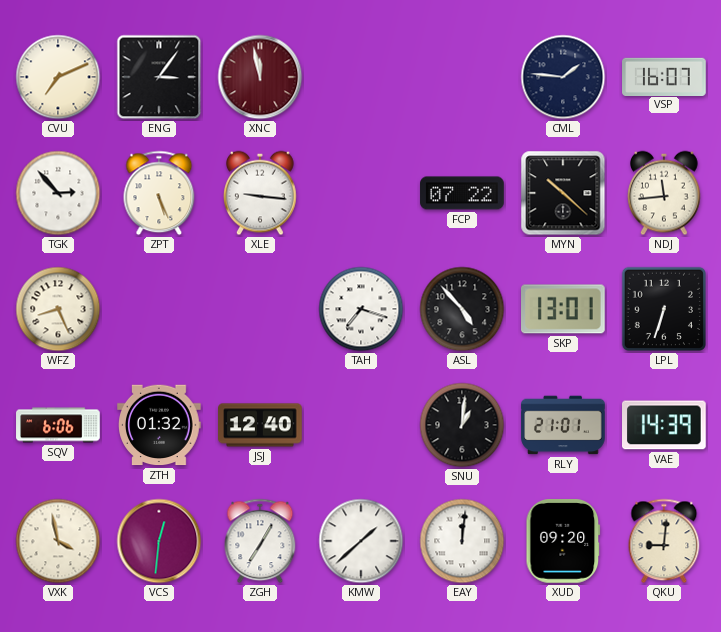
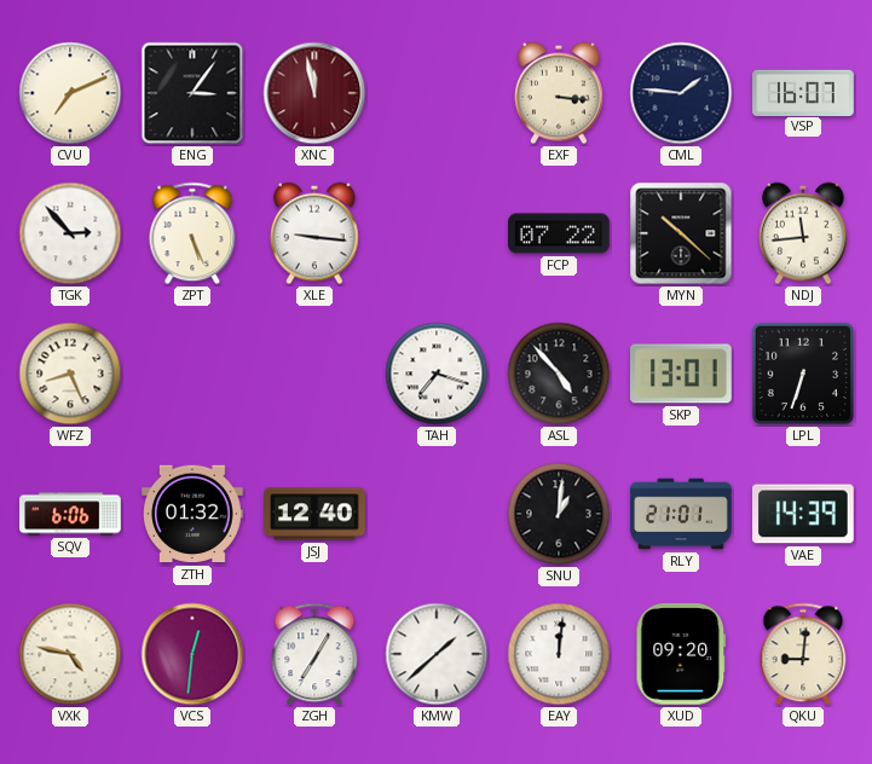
EXF: none -> 3:16 (560, 93)
VXK: 3:58 -> 4:47 (70, 654)
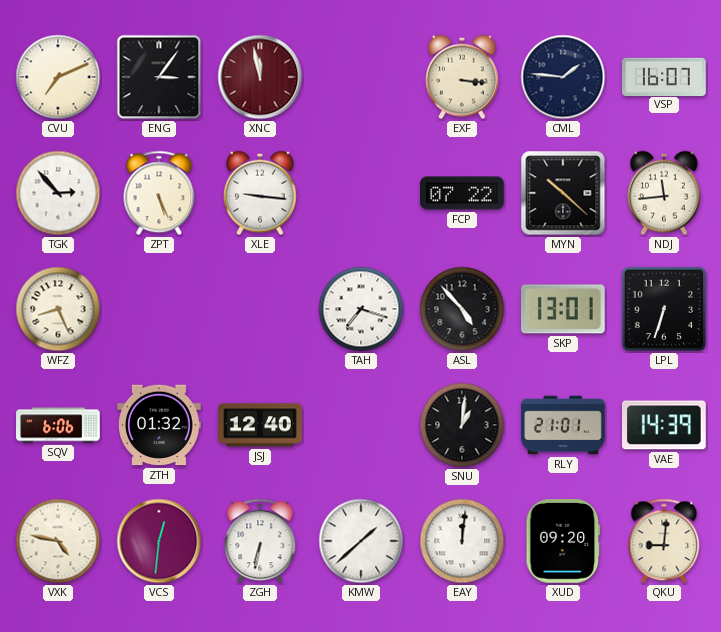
ZGH: 7:05 -> 6:32 (260, 541)
